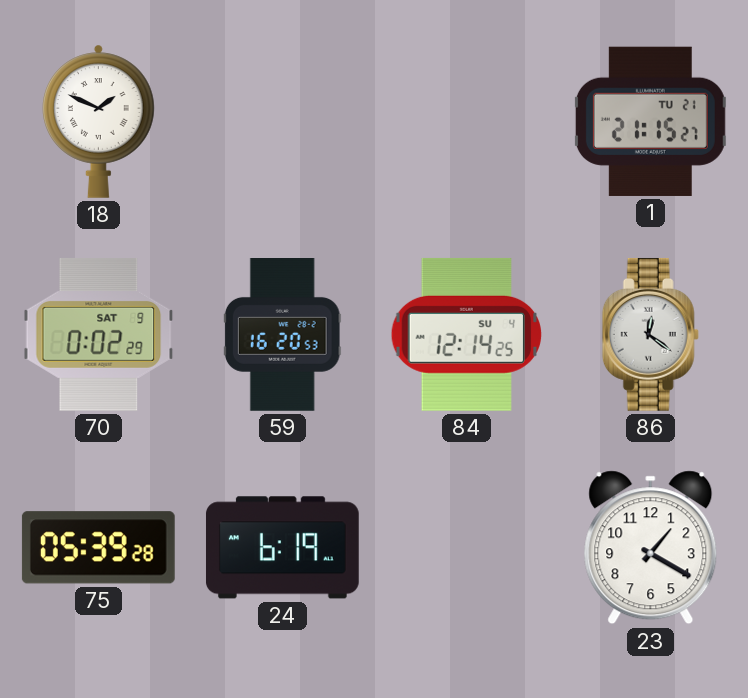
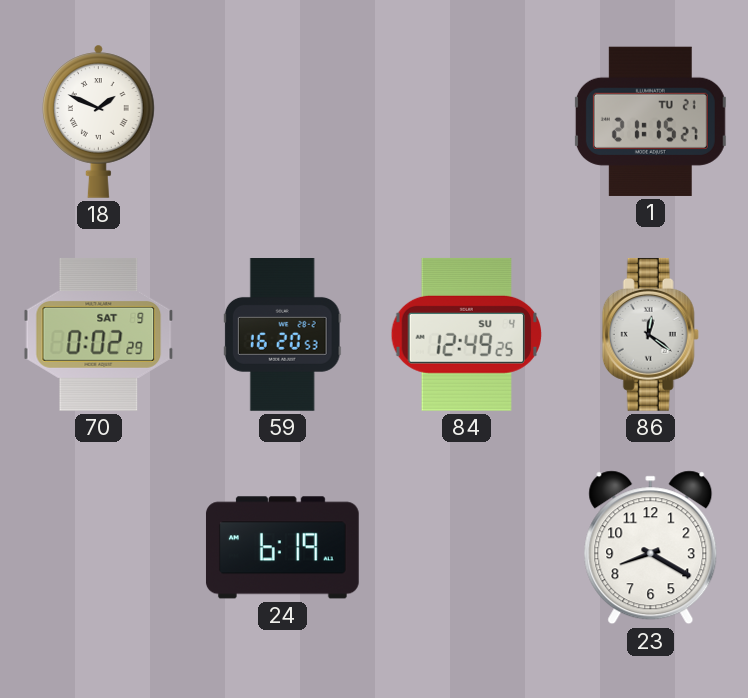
84: 12:14 -> 12:49 (466, 334)
75: 05:39 -> none (98, 548)
23: 1:20 -> 8:20 (651, 548)
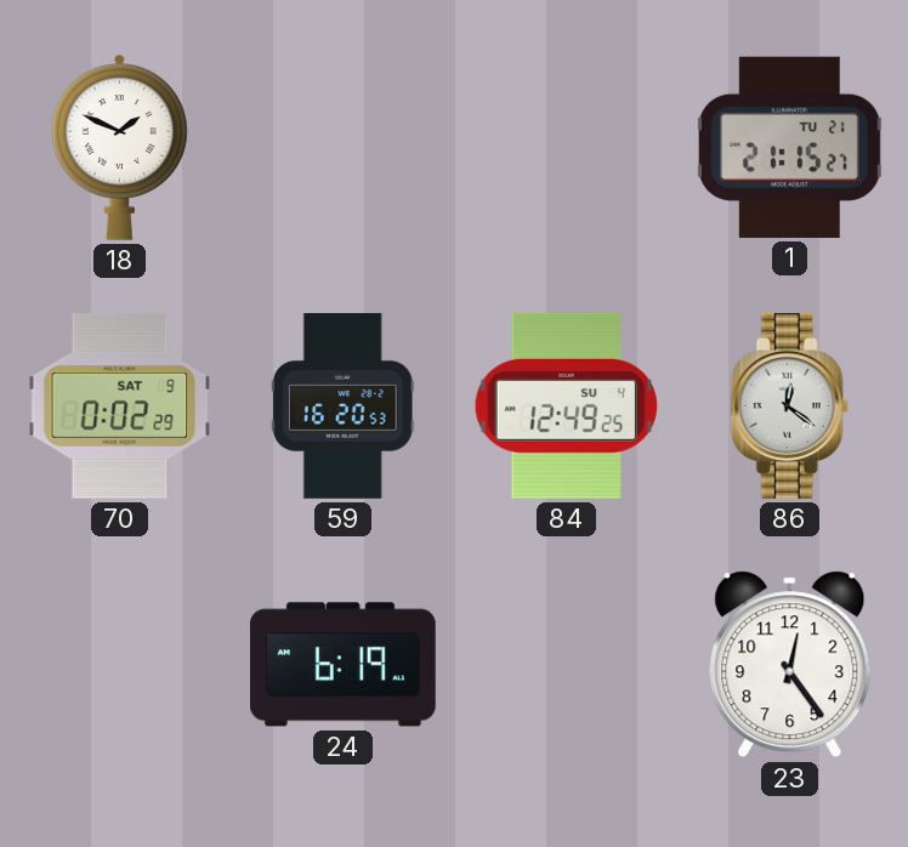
23: 8:20 -> 12:24 (790, 665)
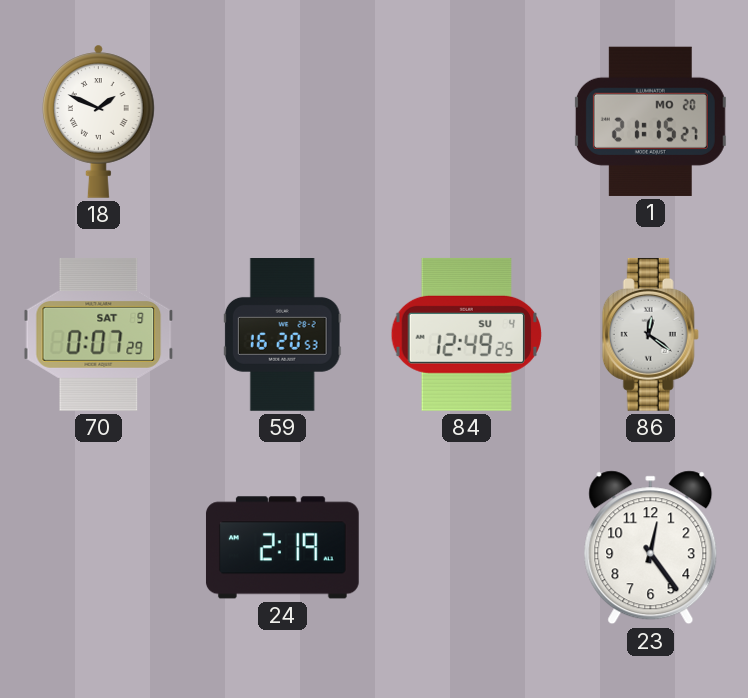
1 date: TU 21 -> MO 20 (650, 121)
70: 0:02 -> 0:07 (99, 334)
24: 6:19 -> 2:19 (282, 548)
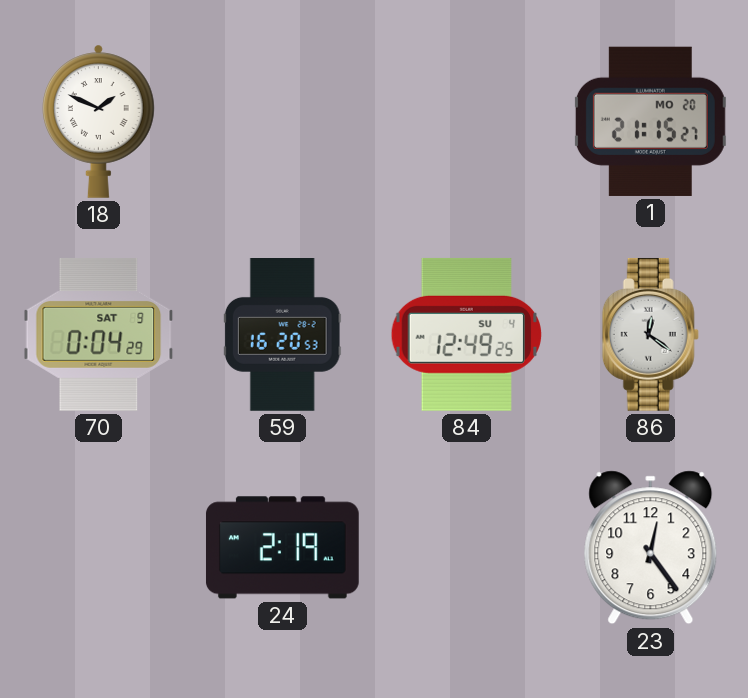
70: 0:07 -> 0:04 (99, 334)
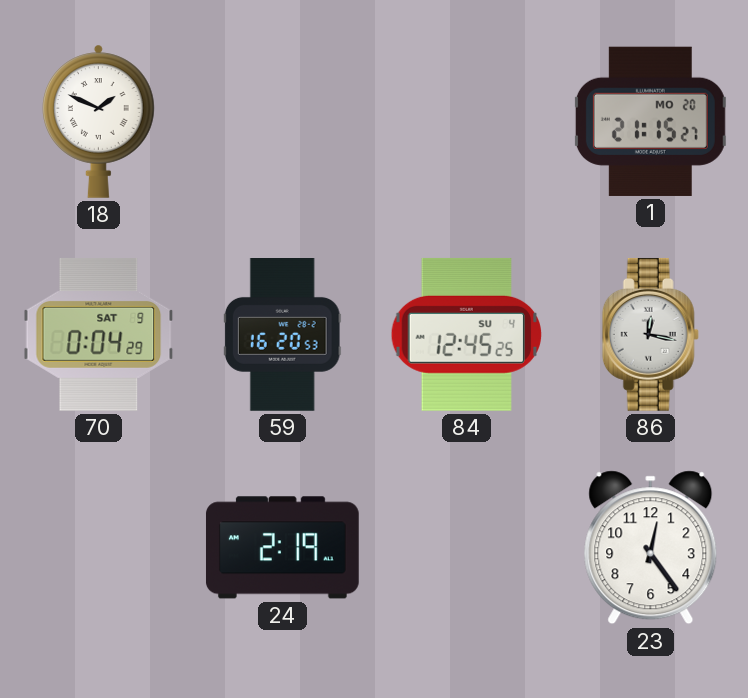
84: 12:49 -> 12:45 (466, 334)
86: 12:21 -> 12:17 (650, 334)
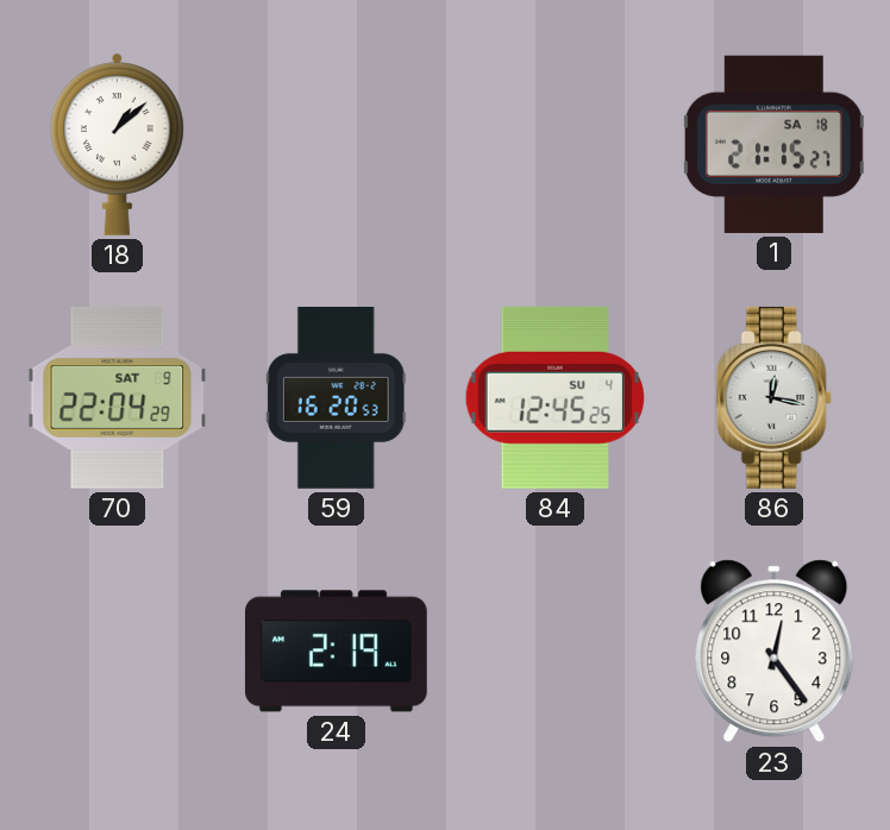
18: 1:49 -> 1:08 (118, 144)
1 date: MO 20 -> SA 18 (773, 144)
70: 0:04 -> 22:04 (118, 397)
